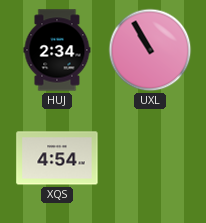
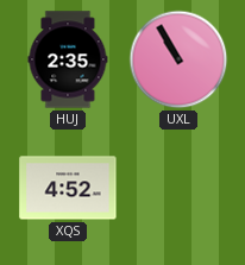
HUJ: 2:34 -> 2:35 (68, 59)
XQS: 4:54 -> 4:52 (68, 188)
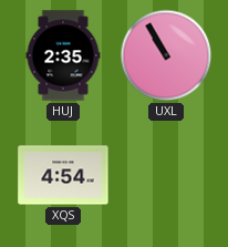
XQS: 4:52 -> 4:54 (63, 175)
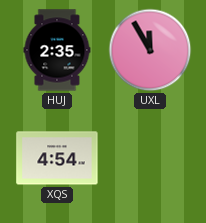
UXL: 10:55 -> 11:55 (150, 50)
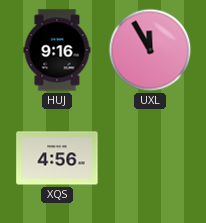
HUJ: 2:35 -> 9:16 (57, 50)
XQS: 4:54 -> 4:56 (57, 158)
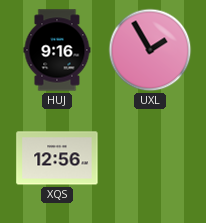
UXL: 11:55 -> 1:55 (150, 50)
XQS: 4:56 -> 12:56 (57, 158)
